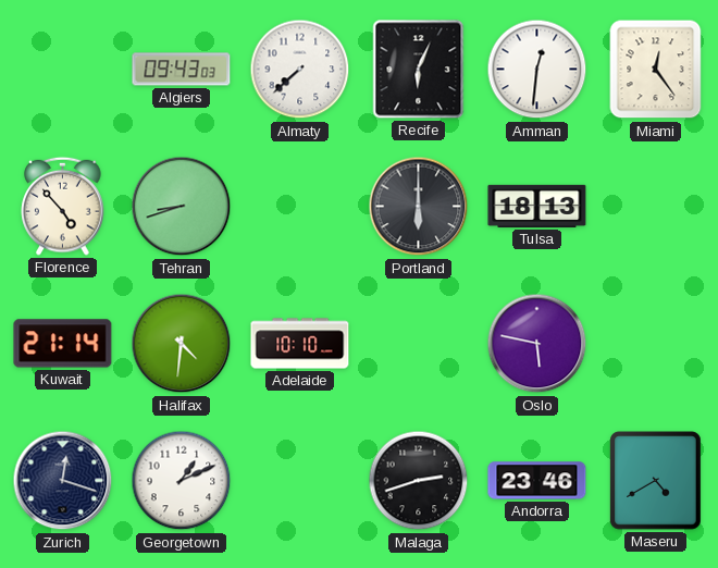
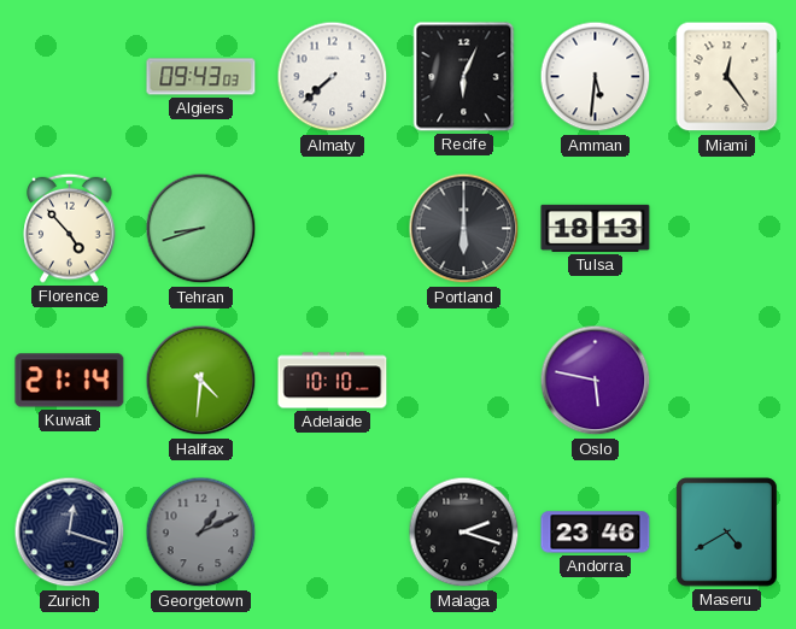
Amman: 12:31 -> 5:31 (596, 77)
Georgetown dial: white -> grey (201, 533)
Malaga: 2:42 -> 2:18 (464, 533)
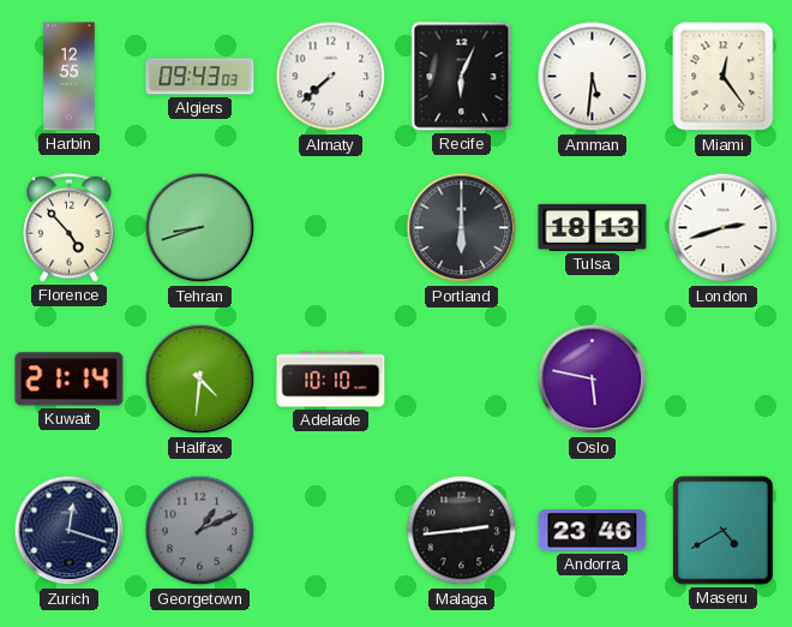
Harbin: none -> 12:55 (70, 77)
London: none -> 2:42 (724, 228)
Malaga: 2:18 -> 2:44 (462, 531)
